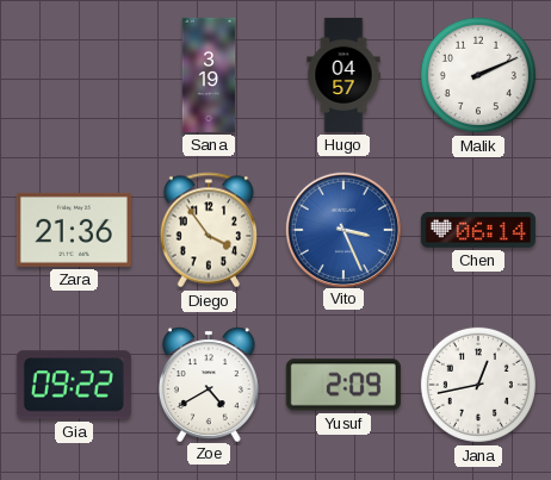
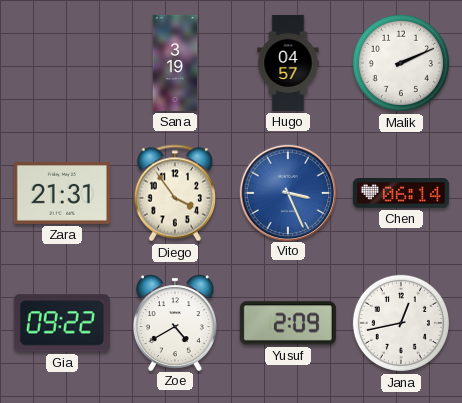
Zara: 21:36 -> 21:31 (62, 193)
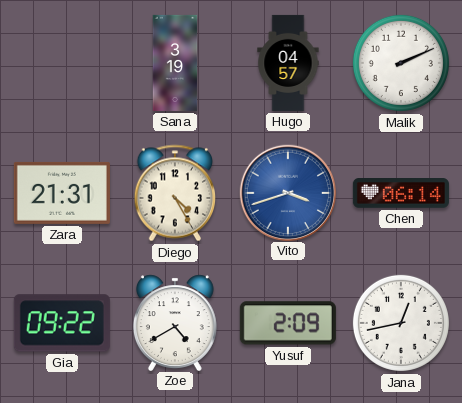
Diego: 3:54 -> 4:25 (174, 193)
Vito: 3:26 -> 3:42 (287, 192)
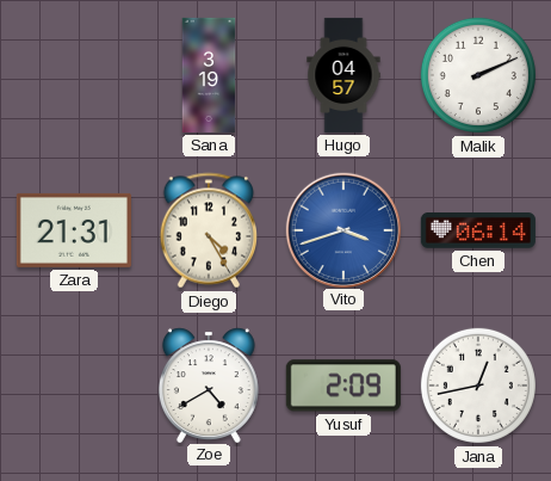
Gia: 09:22 -> none (62, 323)
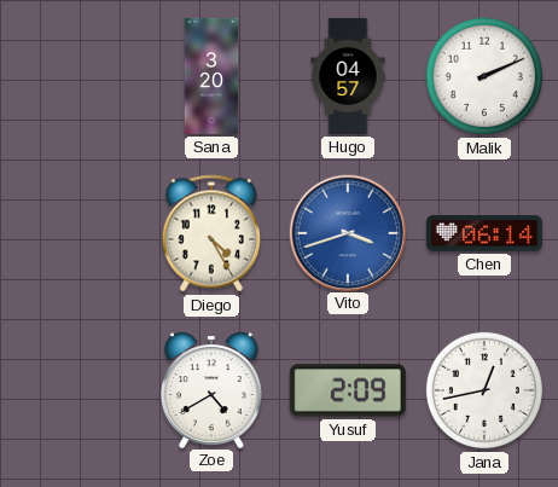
Sana: 3:19 -> 3:20 (211, 76)
Zara: 21:31 -> none (74, 230)
